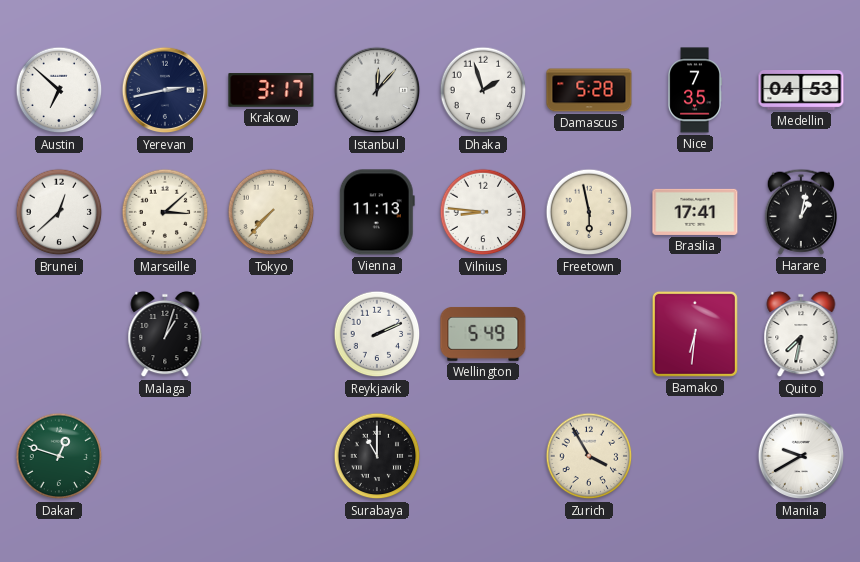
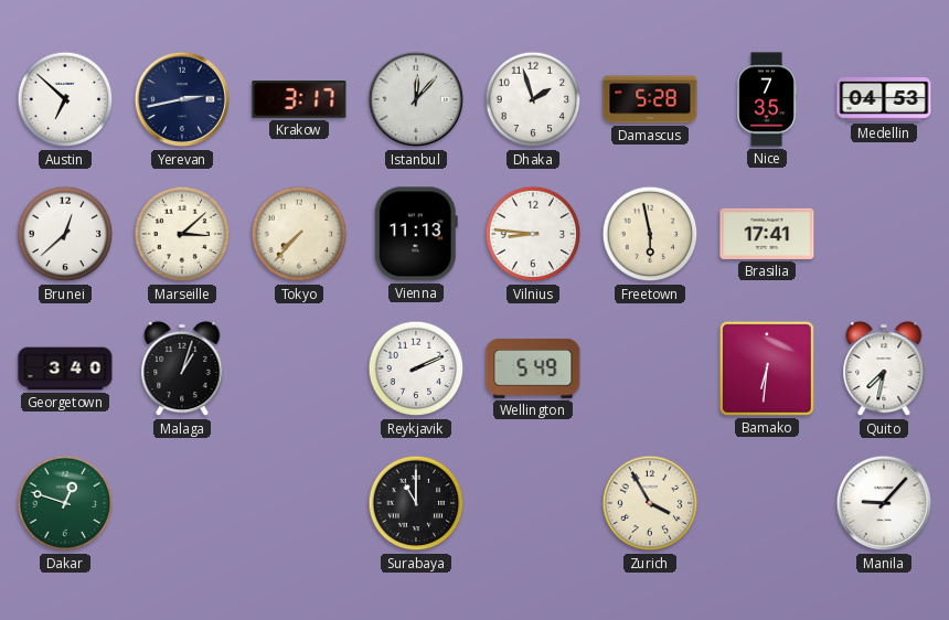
Harare: 1:02 -> none (800, 212)
Georgetown: none -> 3:40 (65, 368)
Manila: 9:40 -> 9:07 (884, 503)
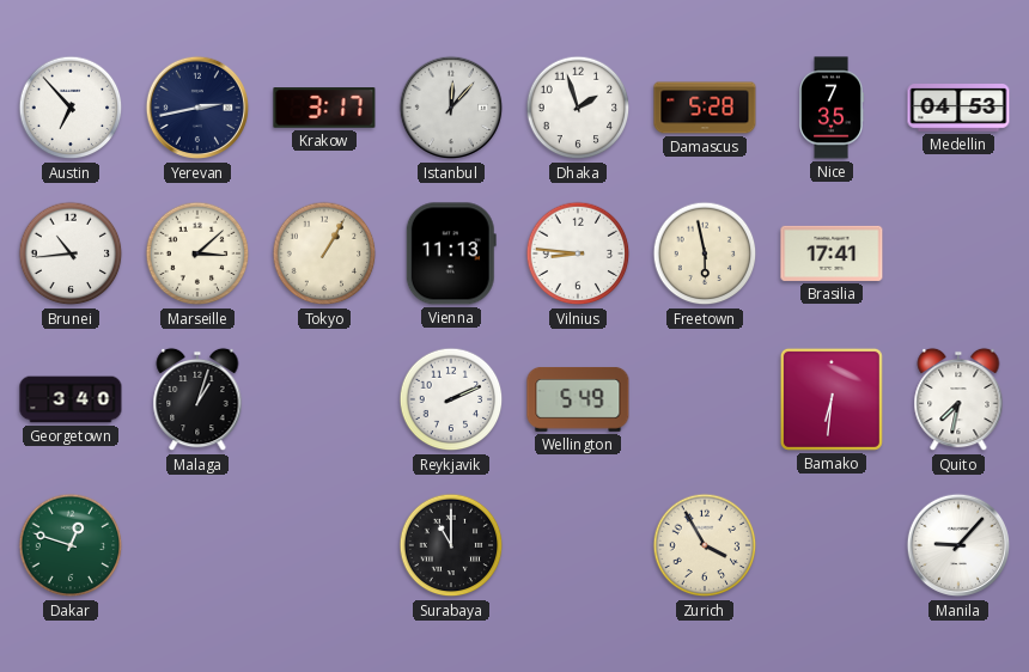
Austin: 6:52 -> 6:53 (71, 108)
Brunei: 12:38 -> 10:44 (71, 253)
Tokyo: 7:37 -> 1:05 (324, 253)
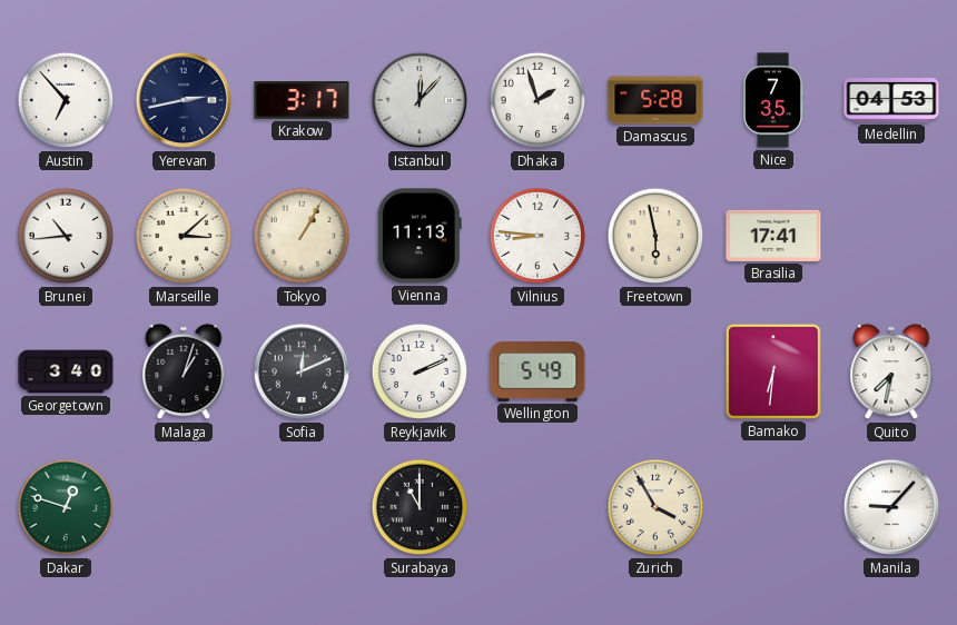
Sofia: none -> 12:11 (302, 371)
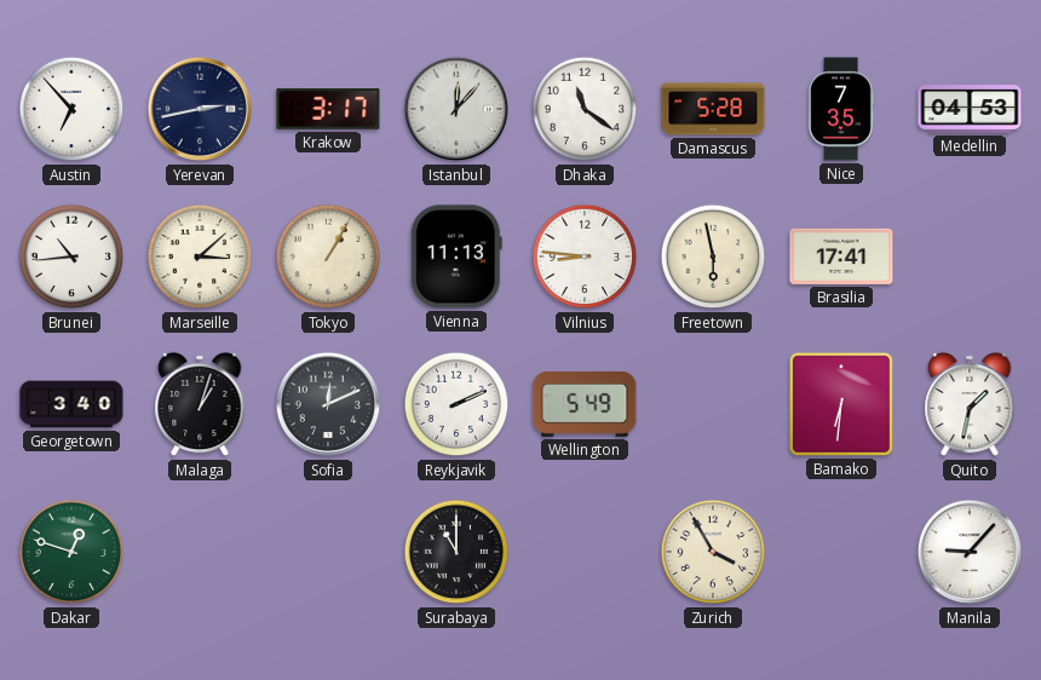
Dhaka: 1:57 -> 11:21 (585, 109)
Quito: 7:32 -> 1:32 (970, 404)
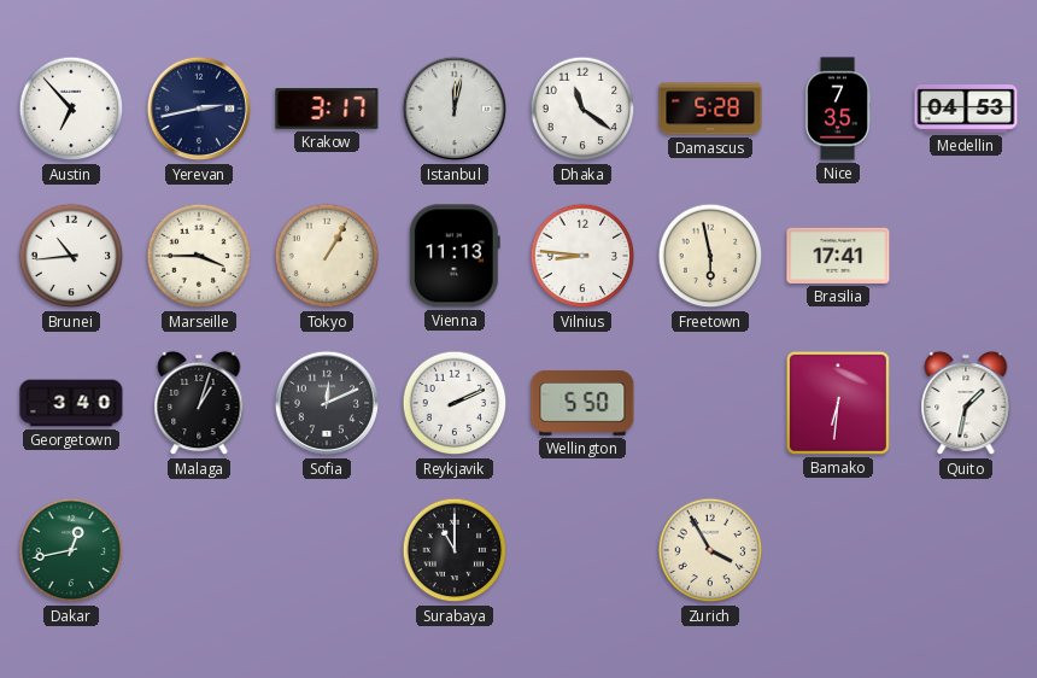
Istanbul: 12:07 -> 12:02 (455, 109)
Marseille: 3:08 -> 3:45 (199, 256)
Wellington: 5:49 -> 5:50 (582, 403)
Dakar: 12:48 -> 12:43 (71, 550)
Manila: 9:07 -> none (970, 552)
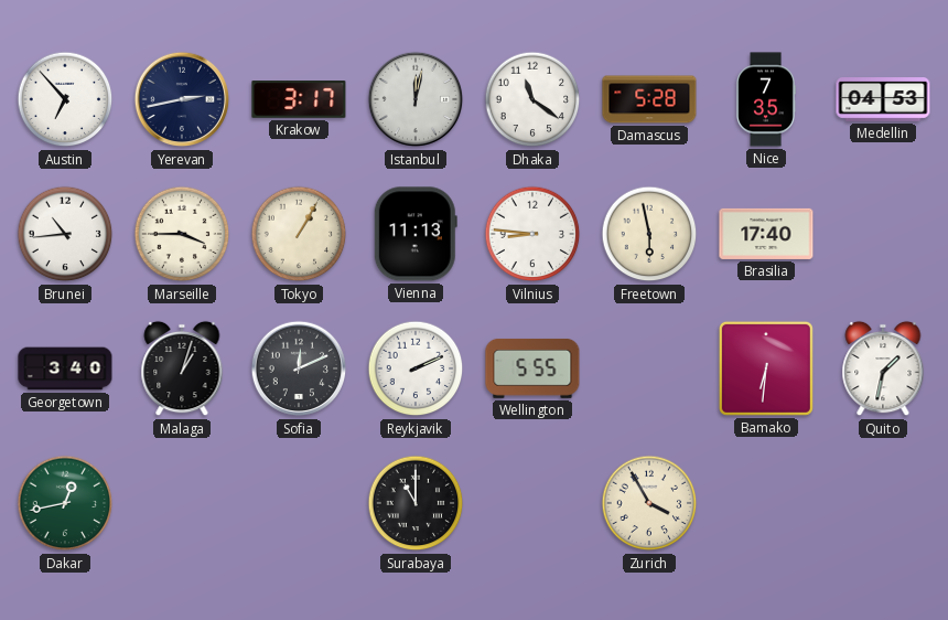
Brasilia: 17:41 -> 17:40 (766, 234)
Wellington: 5:50 -> 5:55 (532, 368)
